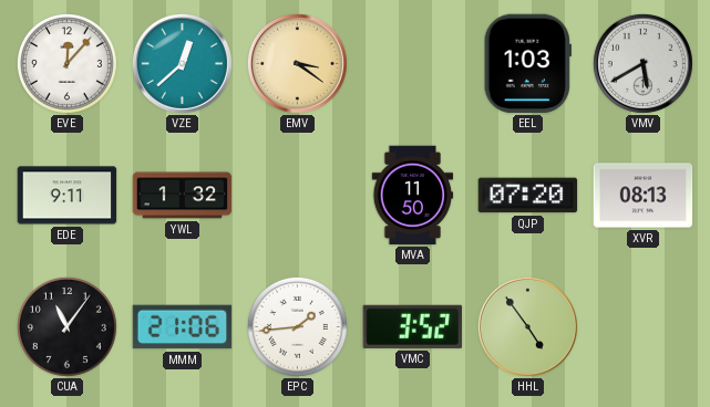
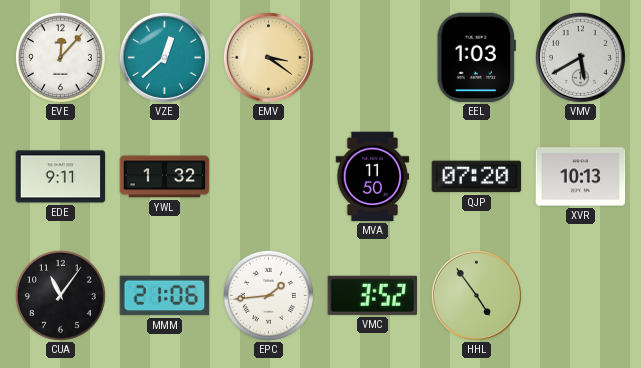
XVR: 08:13 -> 10:13 (581, 177)
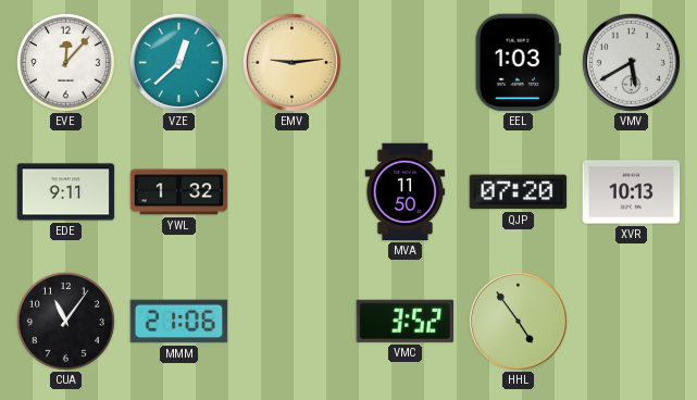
EMV: 3:21 -> 9:14 (291, 62)
EPC: 1:44 -> none (268, 295)
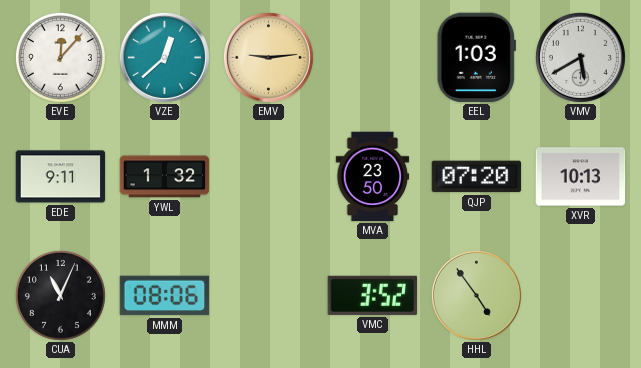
MVA: 11:50 -> 23:50 (373, 177)
CUA: 11:06 -> 11:04 (60, 295)
MMM: 21:06 -> 08:06 (165, 296)
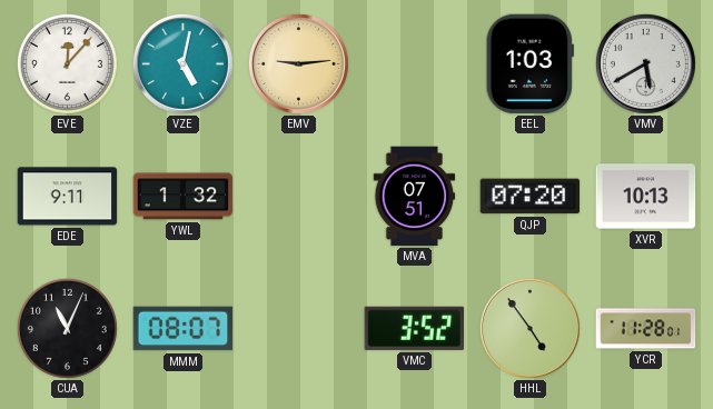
VZE: 12:38 -> 5:02 (182, 63)
MVA: 23:50 -> 07:51 (415, 197)
MMM: 08:06 -> 08:07 (184, 329)
YCR: none -> 11:28 (646, 329)
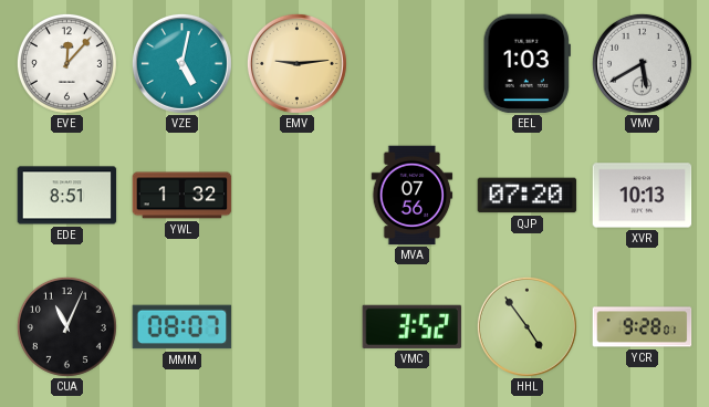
EDE: 9:11 -> 8:51 (67, 196)
MVA: 07:51 -> 07:56 (413, 196)
YCR: 11:28 -> 9:28 (643, 327)
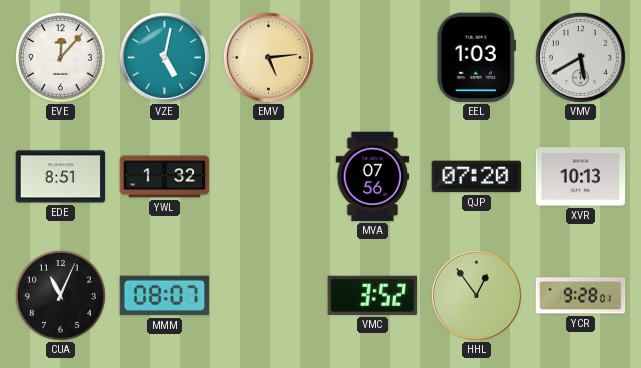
EMV: 9:14 -> 5:14 (268, 57)
HHL: 4:54 -> 12:54 (476, 295)
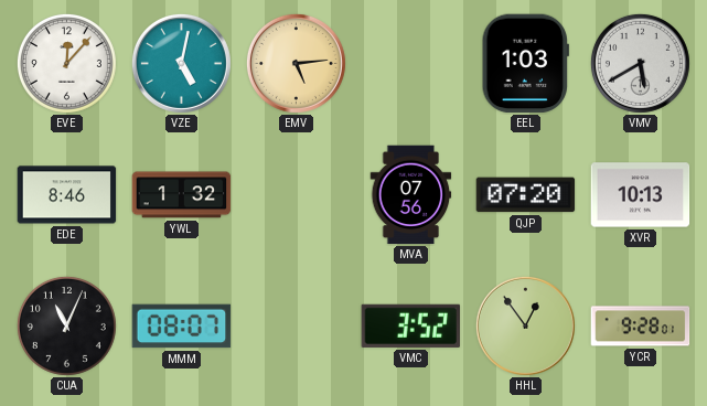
EDE: 8:51 -> 8:46 (67, 195)
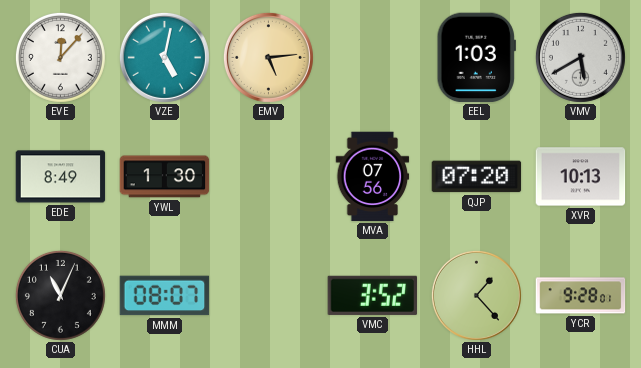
EDE: 8:46 -> 8:49 (61, 177)
YWL: 1:32 -> 1:30 (165, 177)
HHL: 12:54 -> 1:23 (476, 295)
